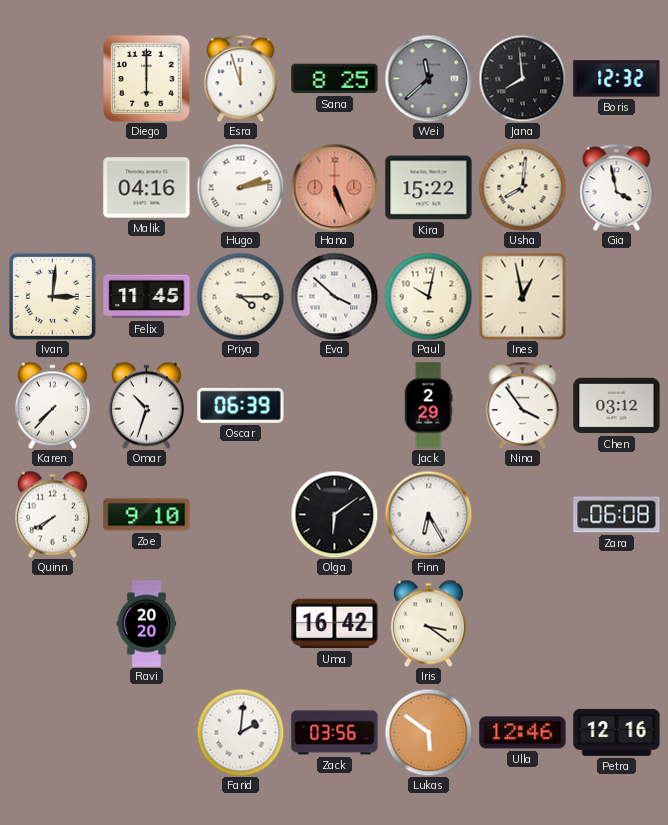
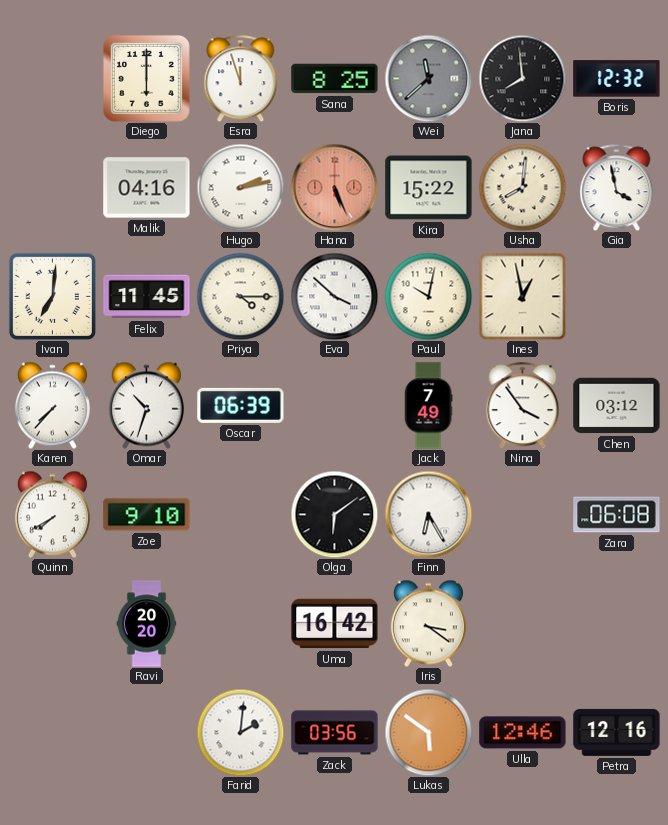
Ivan: 3:01 -> 7:01 (52, 296)
Jack: 2:29 -> 7:49 (428, 406)
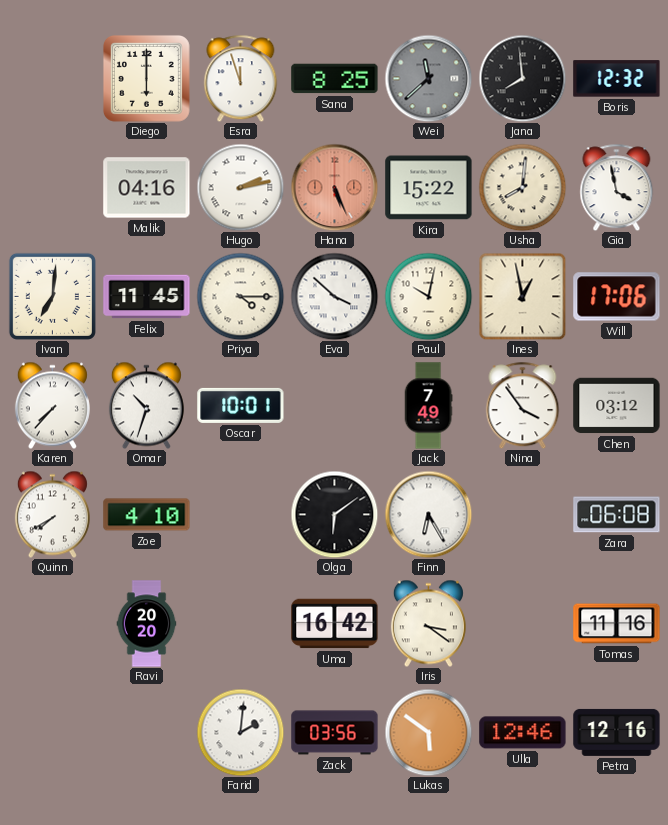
Will: none -> 17:06 (617, 297)
Oscar: 06:39 -> 10:01 (241, 405)
Zoe: 9:10 -> 4:10 (147, 515)
Tomas: none -> 11:16 (617, 624)
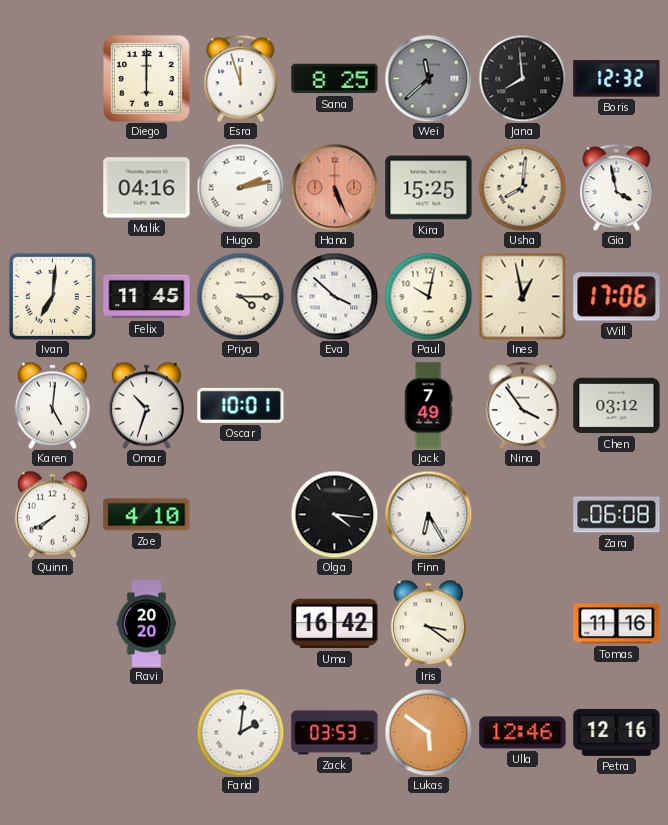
Kira: 15:22 -> 15:25 (429, 188)
Karen: 7:37 -> 5:01 (52, 405)
Olga: 6:09 -> 4:16 (334, 514)
Zack: 03:56 -> 03:53 (335, 733)
